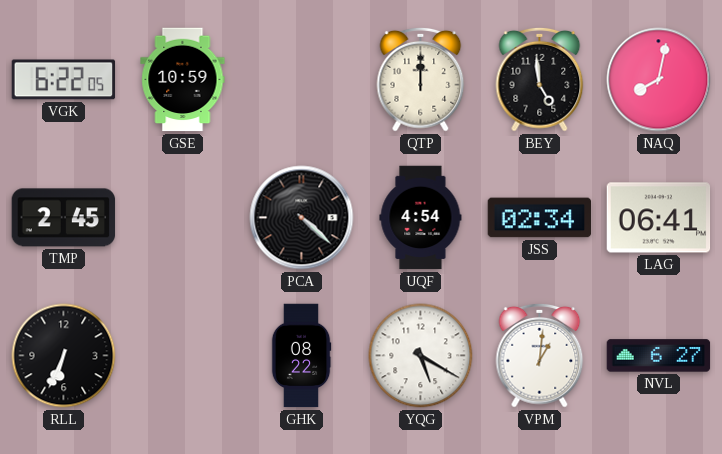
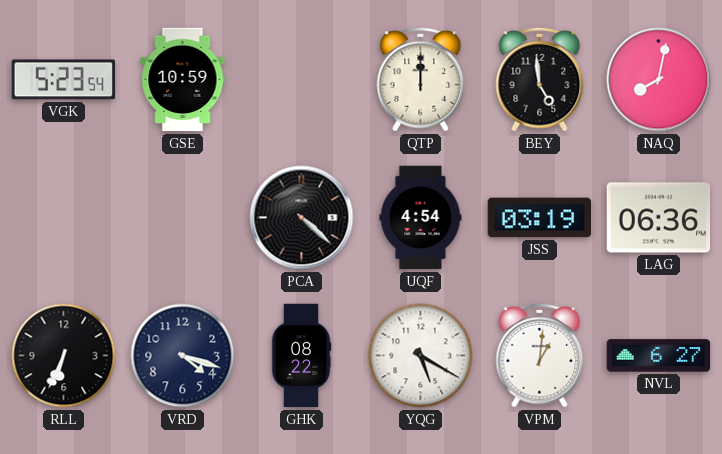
VGK: 6:22 -> 5:23 (64, 80)
TMP: 2:45 -> none (64, 218)
JSS: 02:34 -> 03:19 (540, 218)
LAG: 06:41 -> 06:36 (659, 218)
VRD: none -> 4:18 (183, 356)
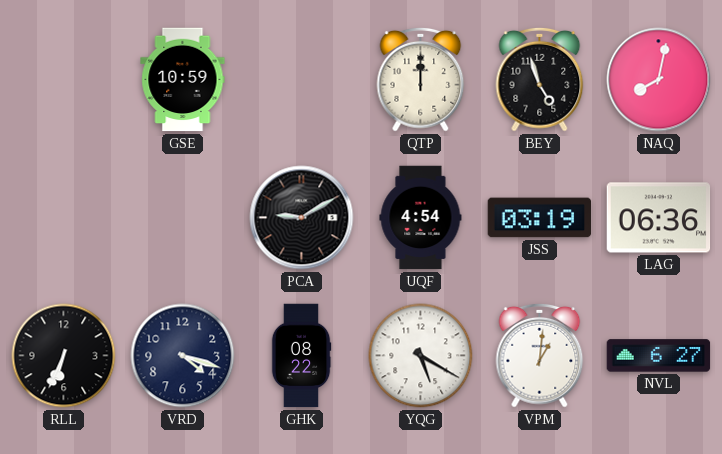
VGK: 5:23 -> none (64, 80)
BEY: 4:59 -> 4:57 (540, 79)
PCA: 4:22 -> 9:10 (302, 218)
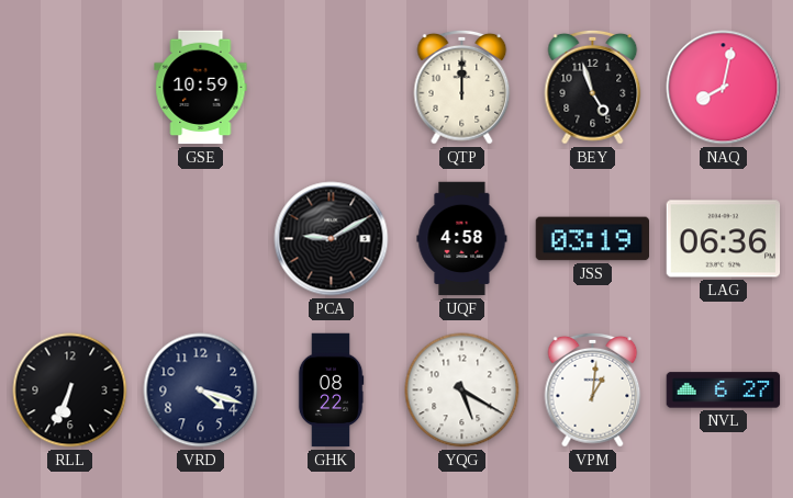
UQF: 4:54 -> 4:58 (462, 239)
